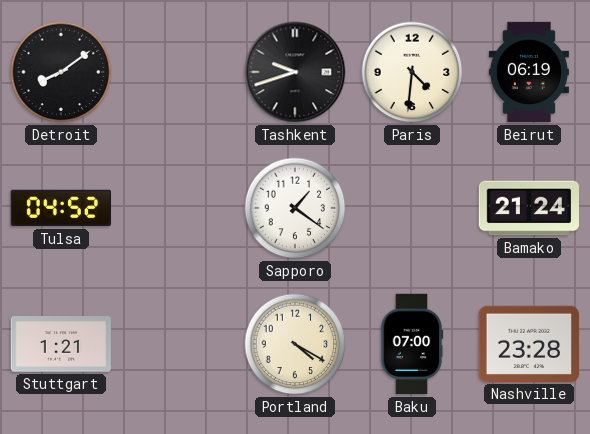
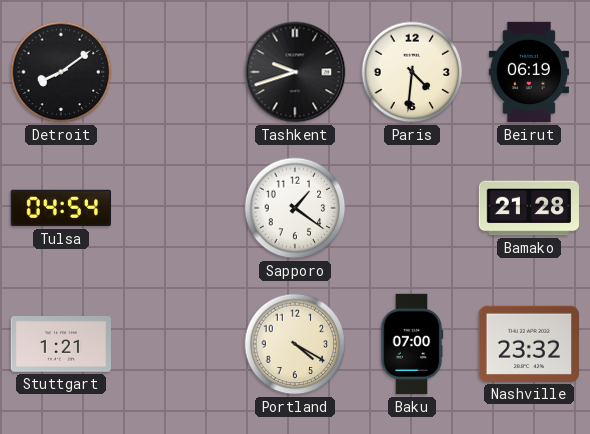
Tulsa: 04:52 -> 04:54 (60, 208)
Bamako: 21:24 -> 21:28 (528, 208)
Nashville: 23:28 -> 23:32 (528, 344)
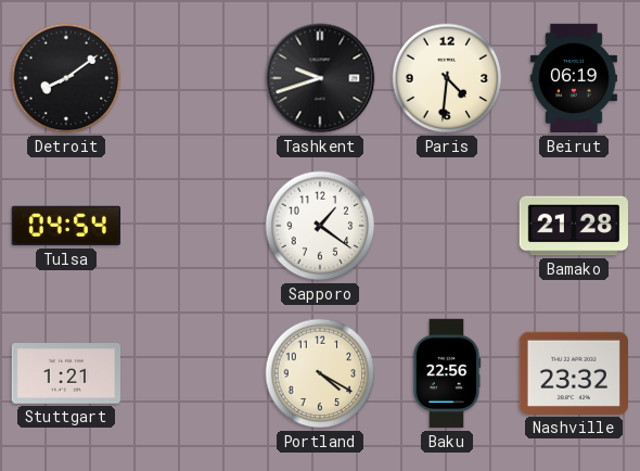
Baku: 07:00 -> 22:56 (447, 373)
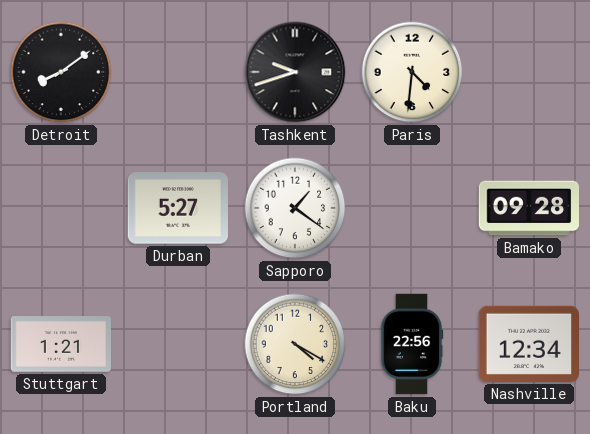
Beirut: 06:19 -> none (574, 78)
Tulsa: 04:54 -> none (65, 226)
Durban: none -> 5:27 (177, 208)
Bamako: 21:28 -> 09:28 (528, 208)
Nashville: 23:32 -> 12:34 (528, 344)
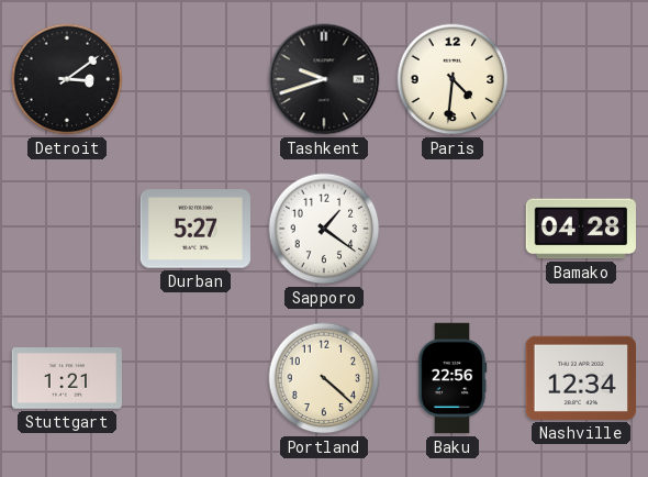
Detroit: 8:09 -> 3:09 (67, 79)
Bamako: 09:28 -> 04:28 (580, 229)
Portland: 4:20 -> 4:22 (324, 378)
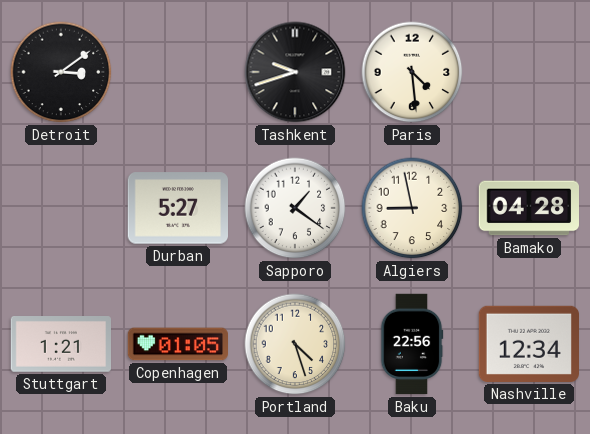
Paris: 4:31 -> 4:29 (412, 72)
Algiers: none -> 8:58 (412, 208)
Copenhagen: none -> 01:05 (177, 344)
Portland: 4:22 -> 4:27 (295, 344)
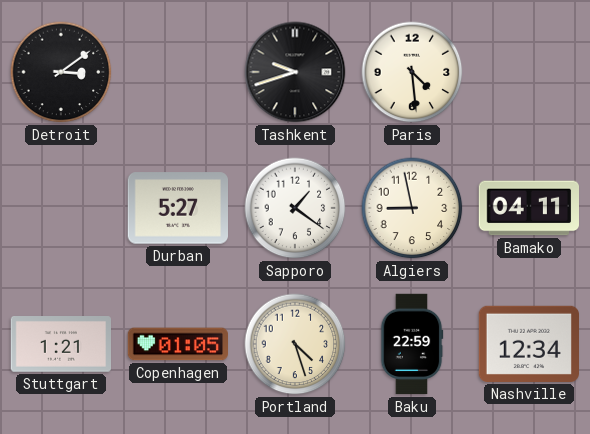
Bamako: 04:28 -> 04:11 (528, 208)
Baku: 22:56 -> 22:59 (412, 344)
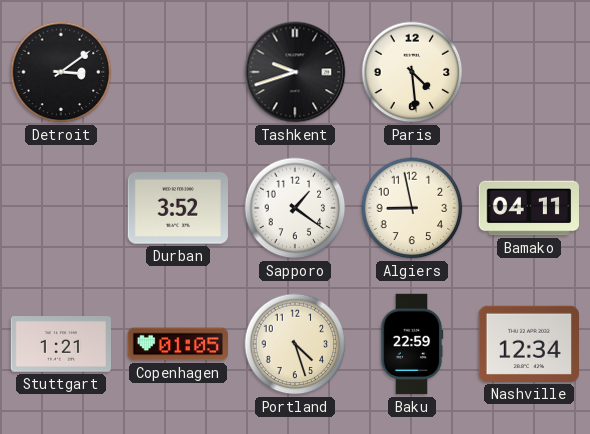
Durban: 5:27 -> 3:52 (177, 208)
